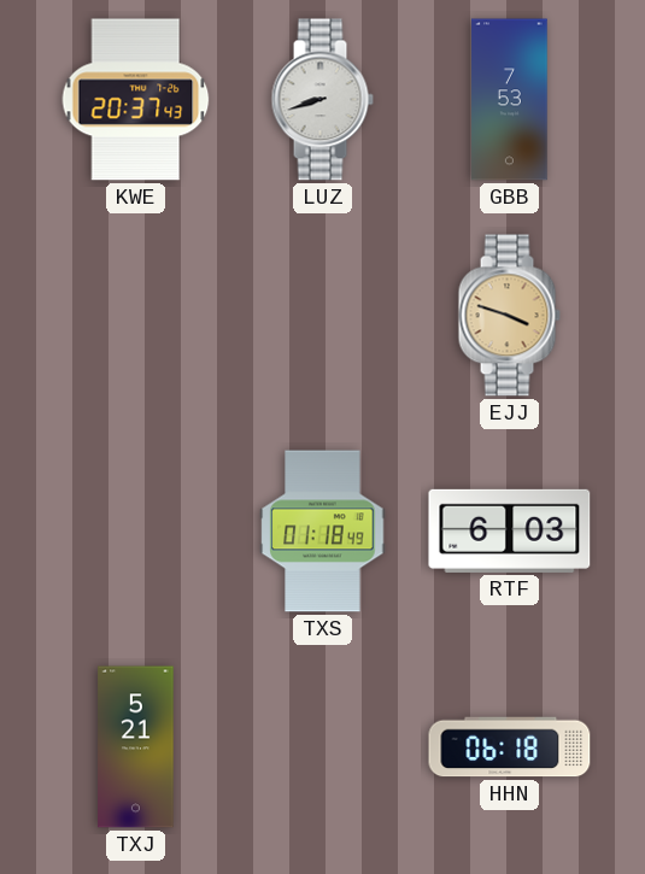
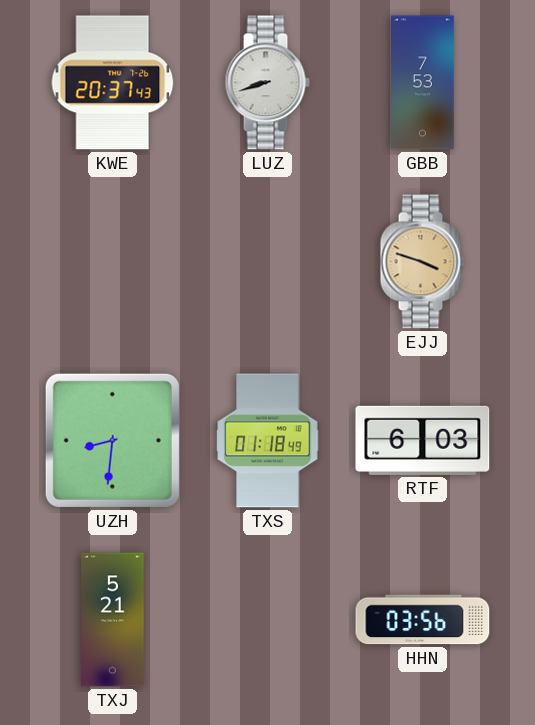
UZH: none -> 8:31 (112, 440)
HHN: 06:18 -> 03:56 (423, 620)
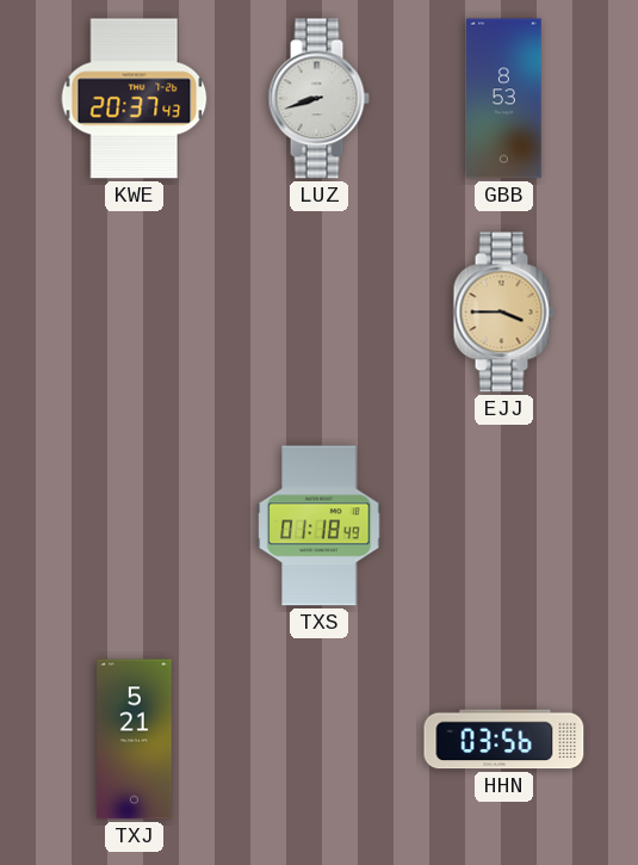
GBB: 7:53 -> 8:53 (504, 99)
EJJ: 3:48 -> 3:45 (503, 313)
UZH: 8:31 -> none (112, 440)
RTF: 6:03 -> none (423, 440)
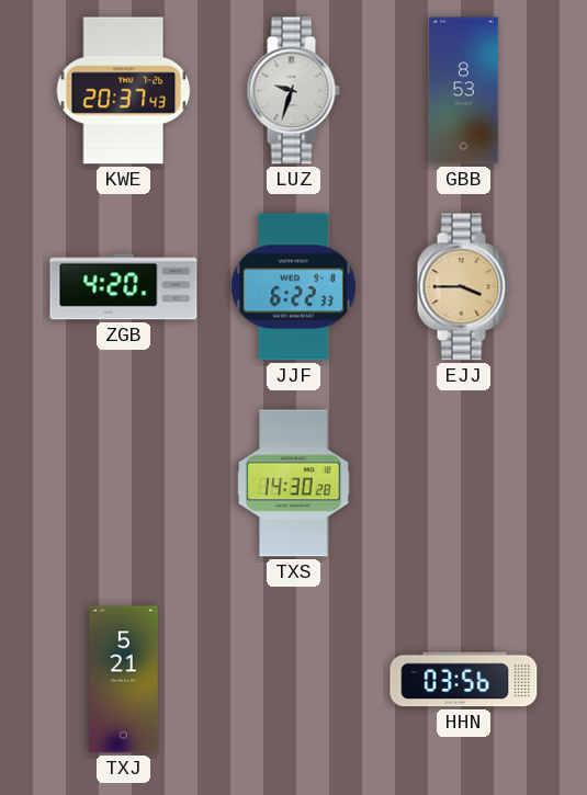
LUZ: 8:42 -> 9:33 (293, 91)
ZGB: none -> 4:20 (124, 287)
JJF: none -> 6:22 (293, 287)
TXS: 01:18 -> 14:30 (294, 484)
